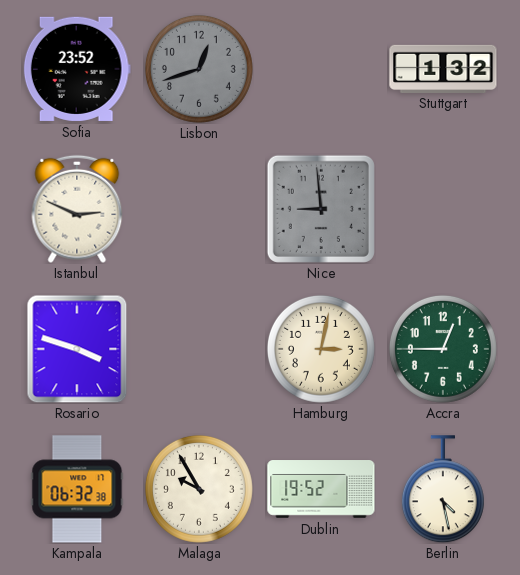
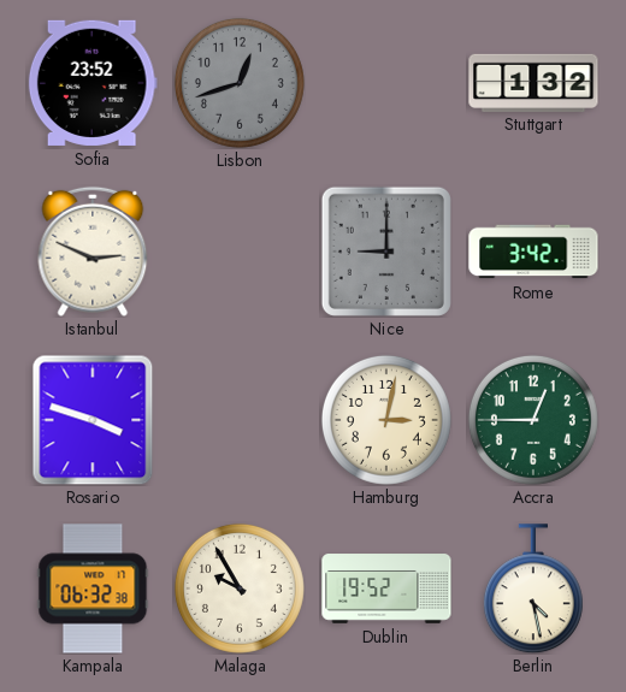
Nice: 8:59 -> 9:00 (386, 252)
Rome: none -> 3:42 (533, 252)
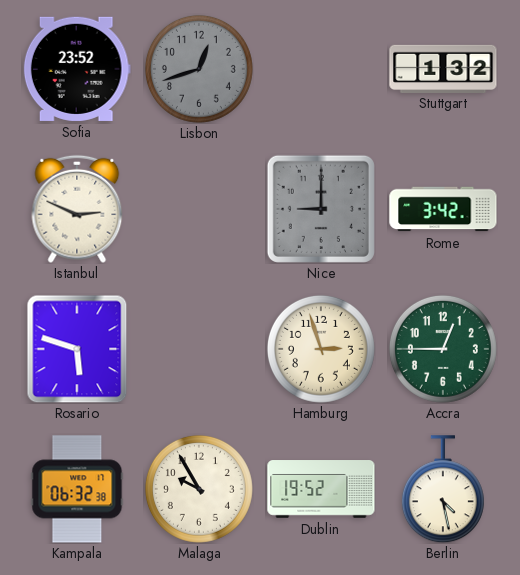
Rosario: 3:48 -> 5:48 (77, 349)
Hamburg: 3:02 -> 2:57 (321, 349)
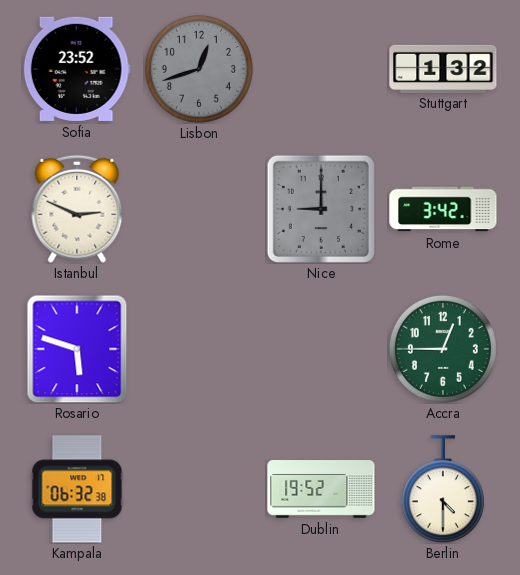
Hamburg: 2:57 -> none (321, 349)
Malaga: 9:55 -> none (199, 489)
Berlin: 4:28 -> 4:30 (443, 489)
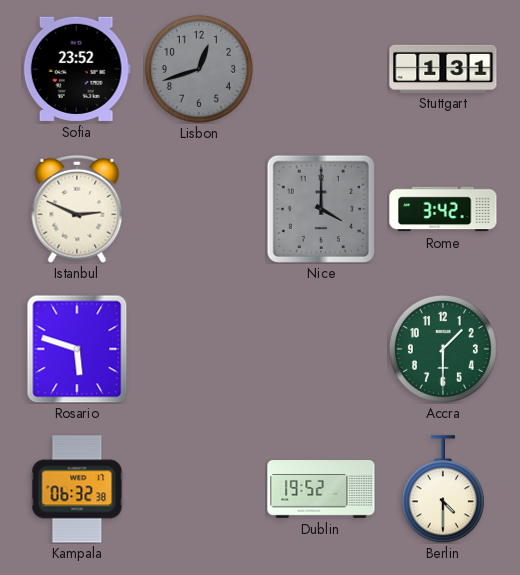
Stuttgart: 1:32 -> 1:31 (443, 68)
Nice: 9:00 -> 4:00 (321, 209)
Accra: 12:45 -> 1:30 (443, 349)
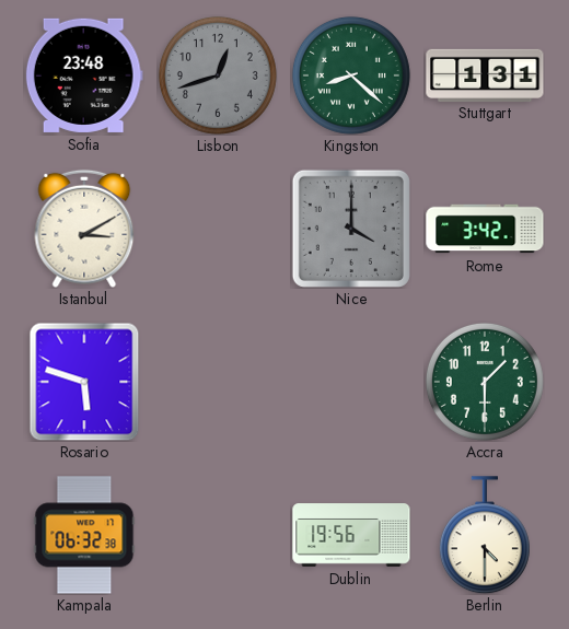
Sofia: 23:52 -> 23:48 (84, 75)
Kingston: none -> 8:22 (351, 75)
Istanbul: 2:49 -> 3:10 (84, 229)
Dublin: 19:52 -> 19:56 (351, 535)
